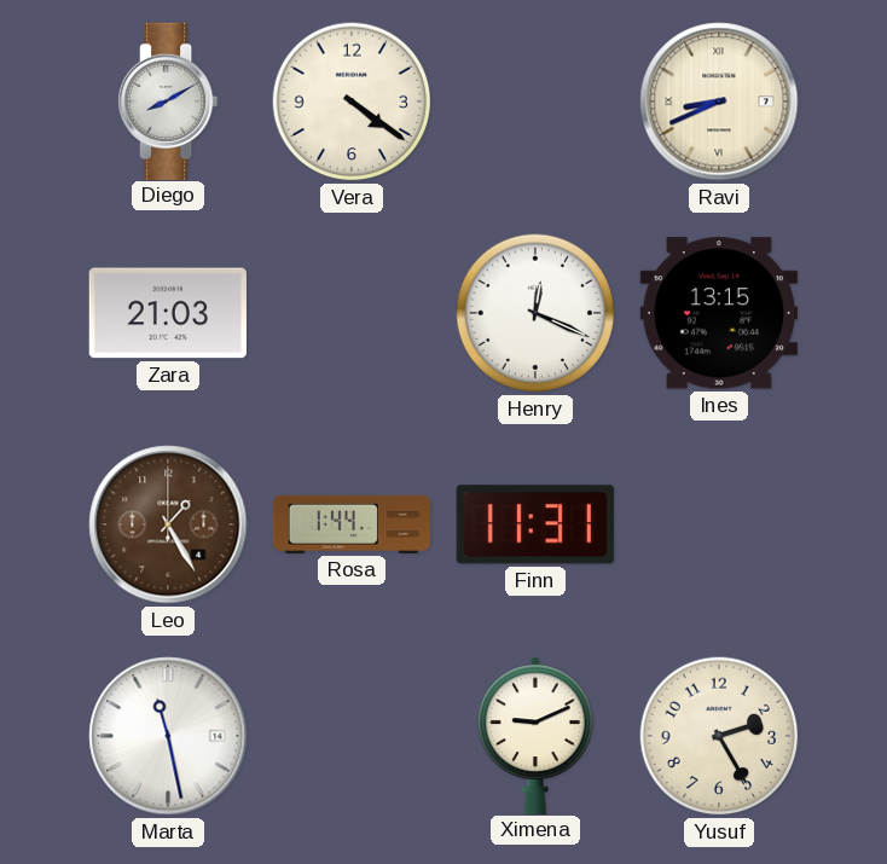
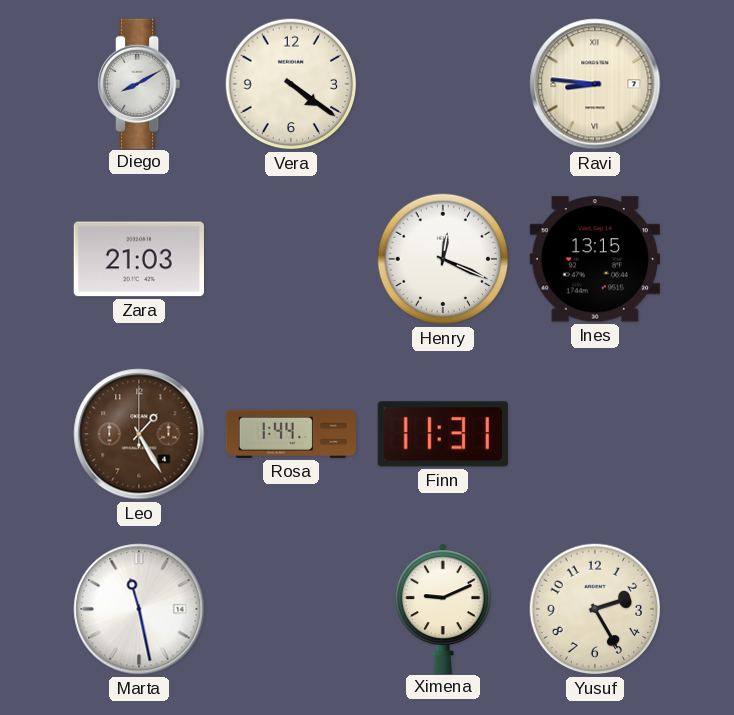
Ravi: 8:41 -> 8:46 (595, 84)
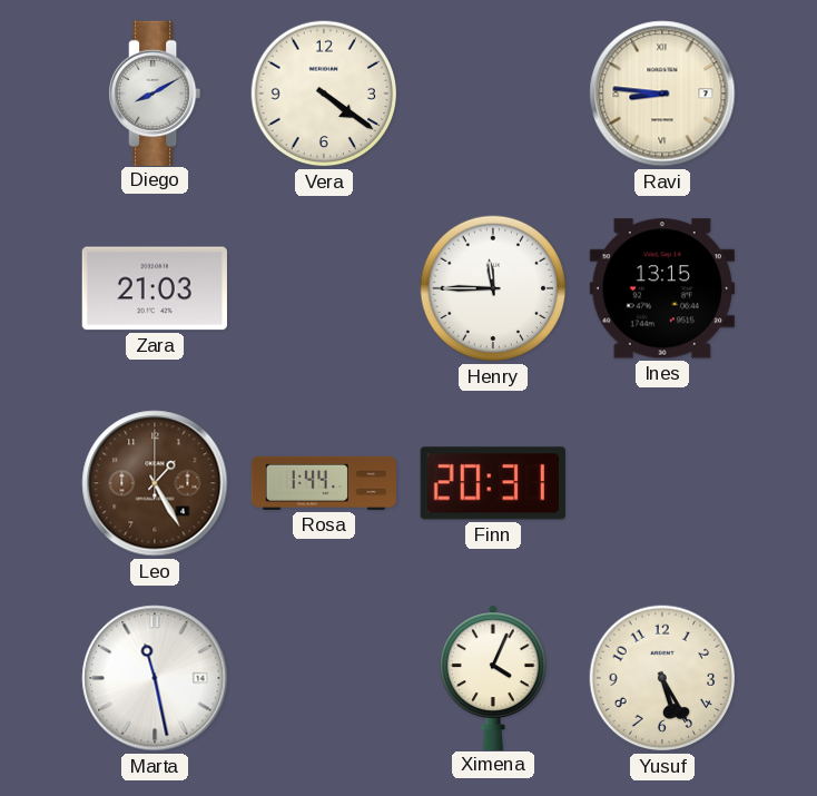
Henry: 12:19 -> 11:45 (493, 288)
Finn: 11:31 -> 20:31 (493, 483)
Ximena: 9:11 -> 4:04 (493, 677)
Yusuf: 2:25 -> 5:25 (662, 678)
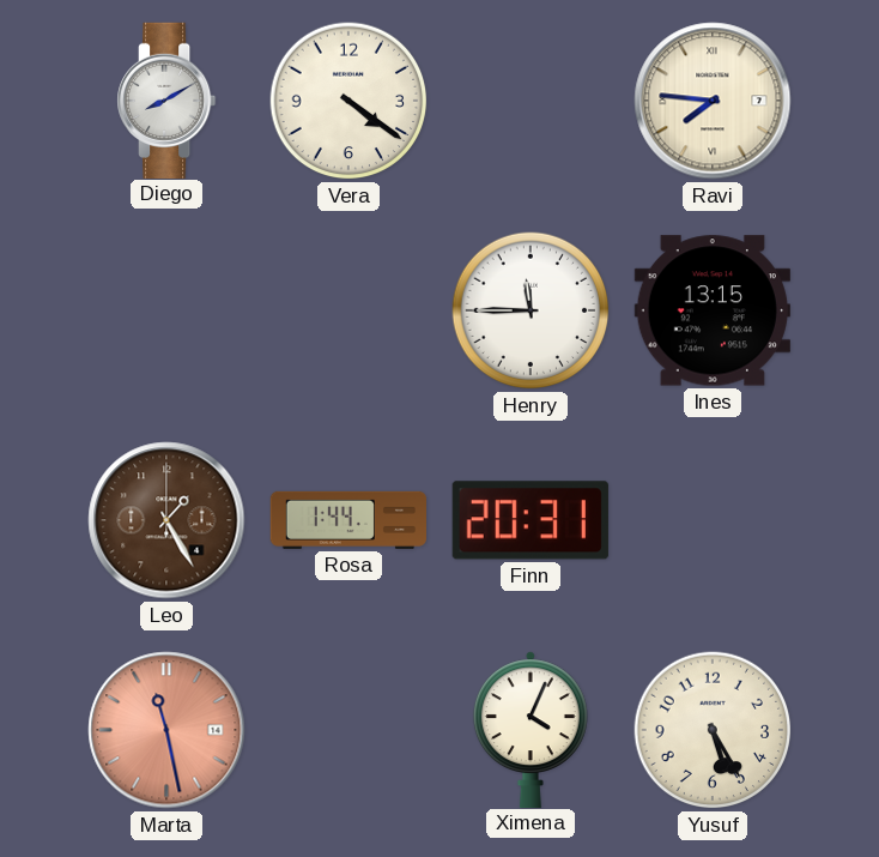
Ravi: 8:46 -> 7:46 (713, 101)
Zara: 21:03 -> none (155, 288)
Marta dial: white -> salmon (166, 730)
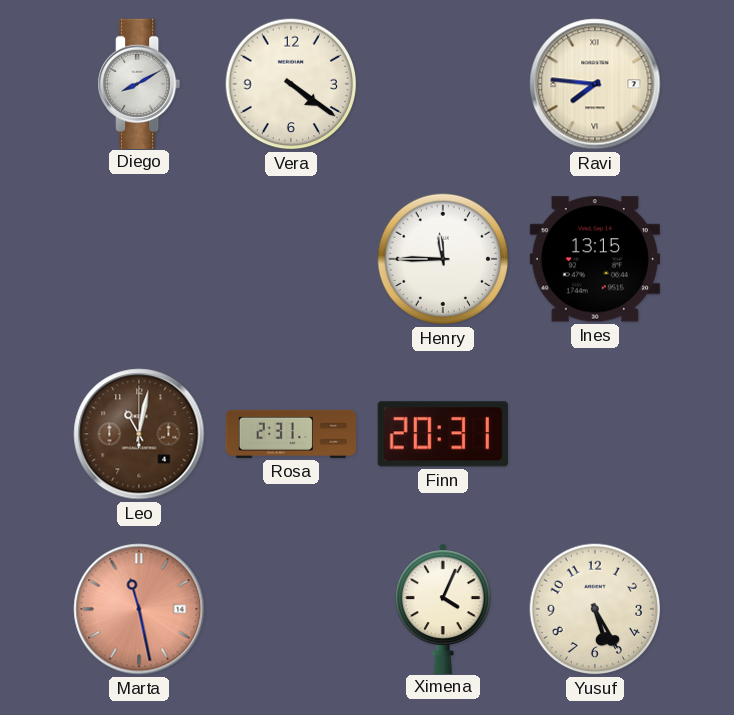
Leo: 1:25 -> 11:02 (139, 434)
Rosa: 1:44 -> 2:31 (291, 434)
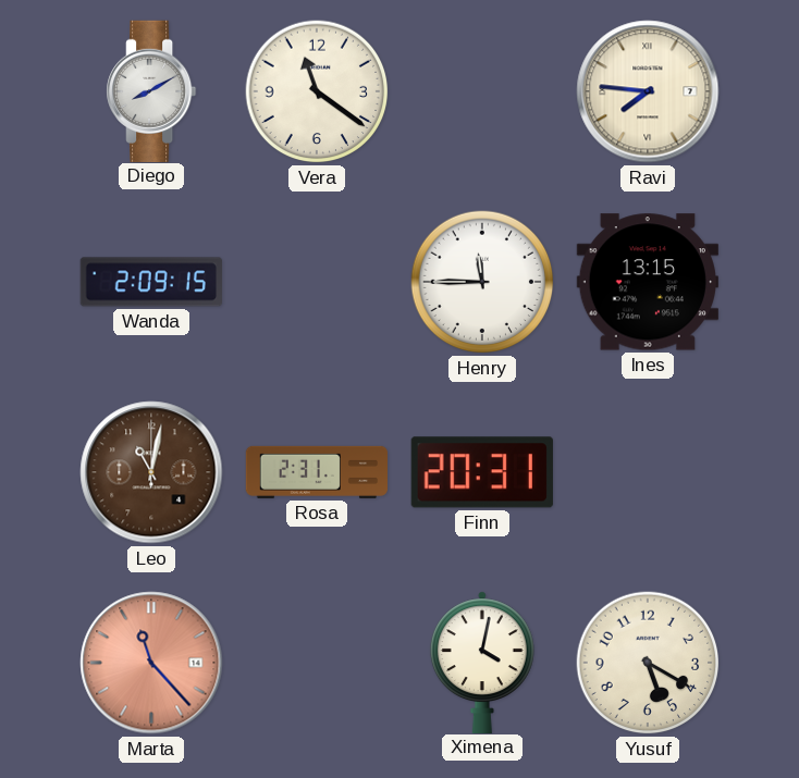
Vera: 4:21 -> 11:21 (317, 91)
Wanda: none -> 2:09 (151, 282)
Marta: 11:28 -> 11:23 (151, 663)
Ximena: 4:04 -> 4:02 (482, 662)
Yusuf: 5:25 -> 5:20 (648, 663)
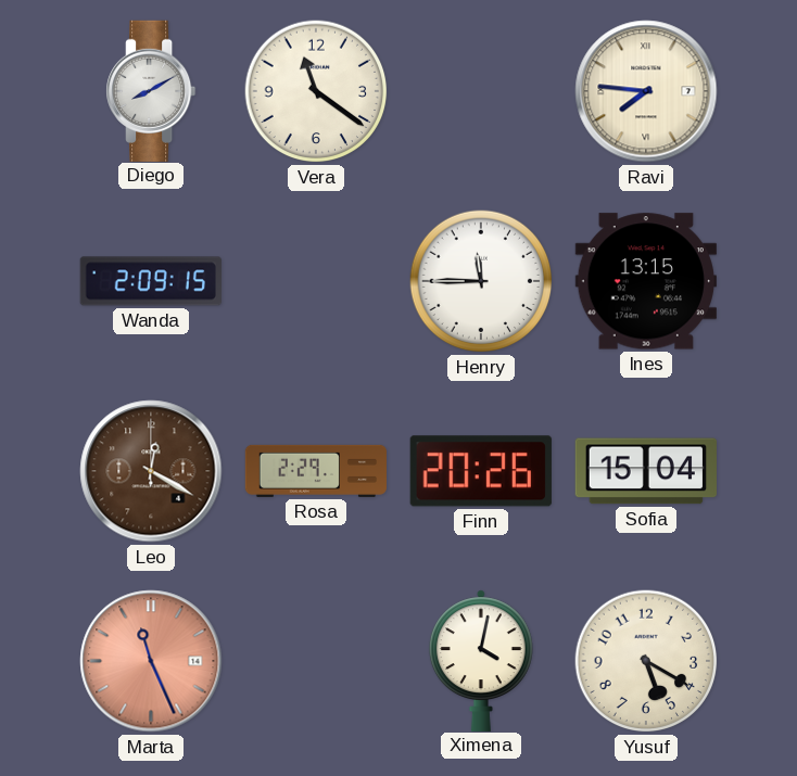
Leo: 11:02 -> 12:20 (151, 471)
Rosa: 2:31 -> 2:29 (316, 471)
Finn: 20:31 -> 20:26 (481, 471)
Sofia: none -> 15:04 (646, 471)
Marta: 11:23 -> 11:26 (151, 661)
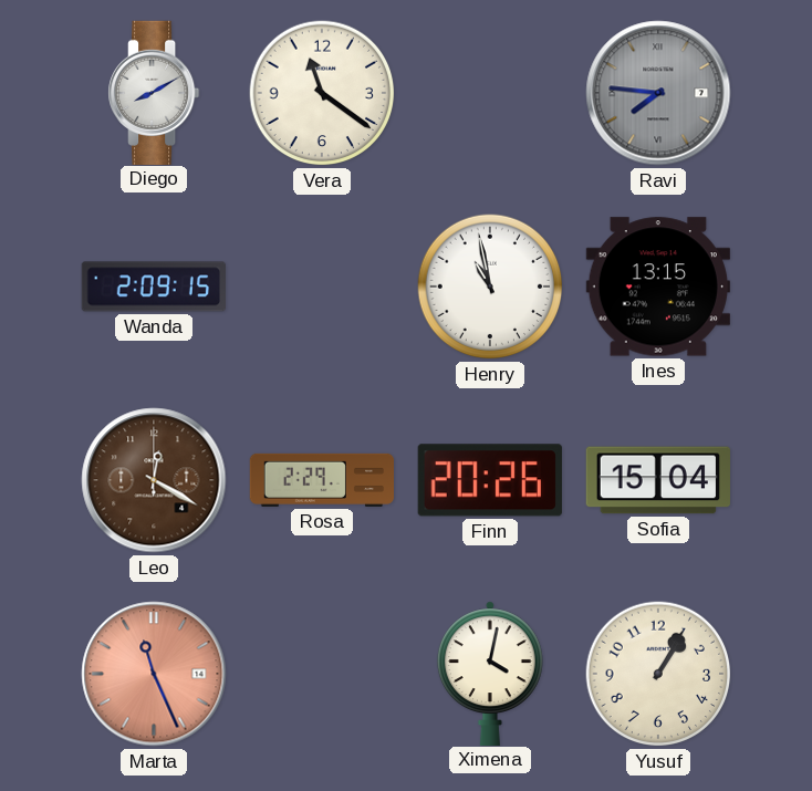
Ravi dial: cream -> grey (658, 93)
Henry: 11:45 -> 10:58 (490, 287)
Yusuf: 5:20 -> 1:05 (658, 674)
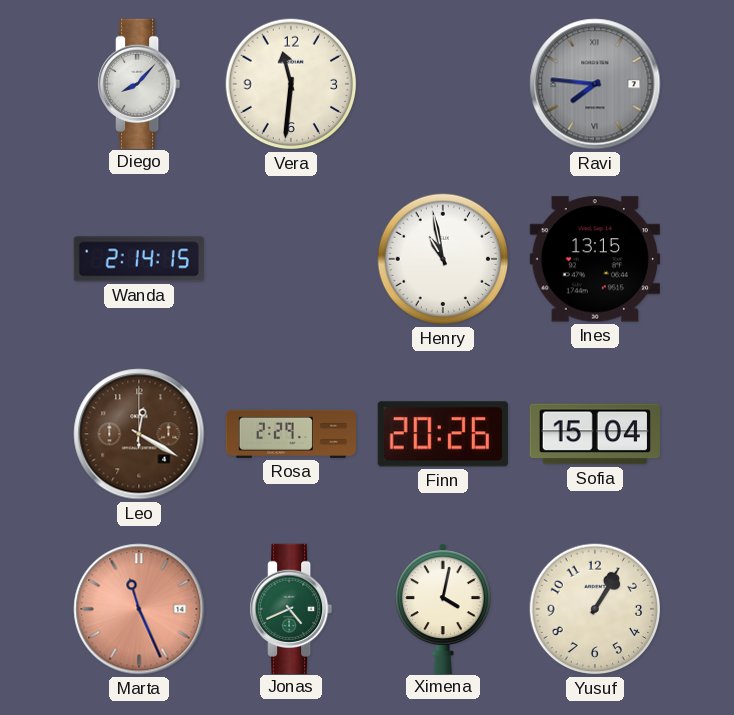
Diego: 8:10 -> 8:07 (140, 83)
Vera: 11:21 -> 11:31 (291, 84)
Wanda: 2:09 -> 2:14 (139, 259)
Jonas: none -> 4:41 (292, 608)
